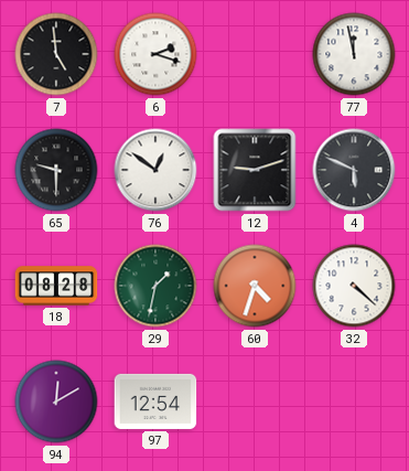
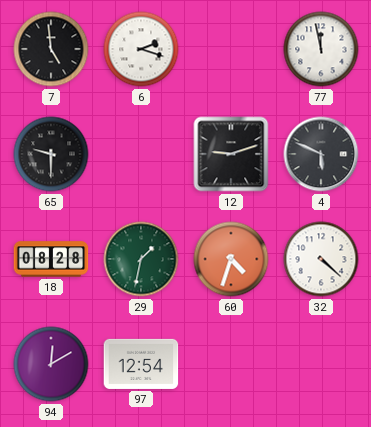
76: 12:51 -> none (155, 170)
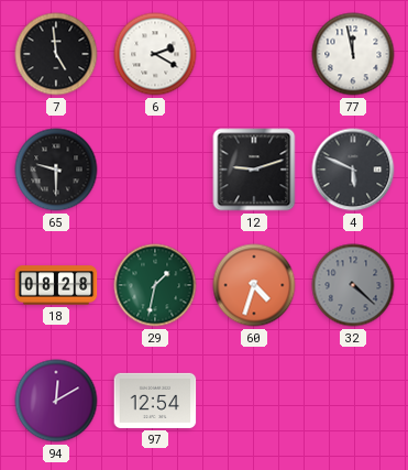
6: 2:18 -> 2:20 (155, 54)
32 dial: white -> grey (353, 285)
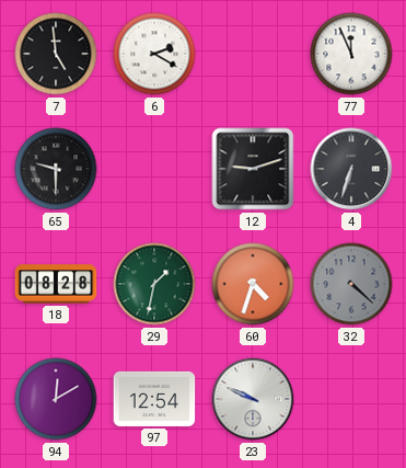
77: 11:58 -> 11:56 (351, 54)
4: 5:49 -> 6:33 (351, 169)
23: none -> 9:49 (253, 399)
